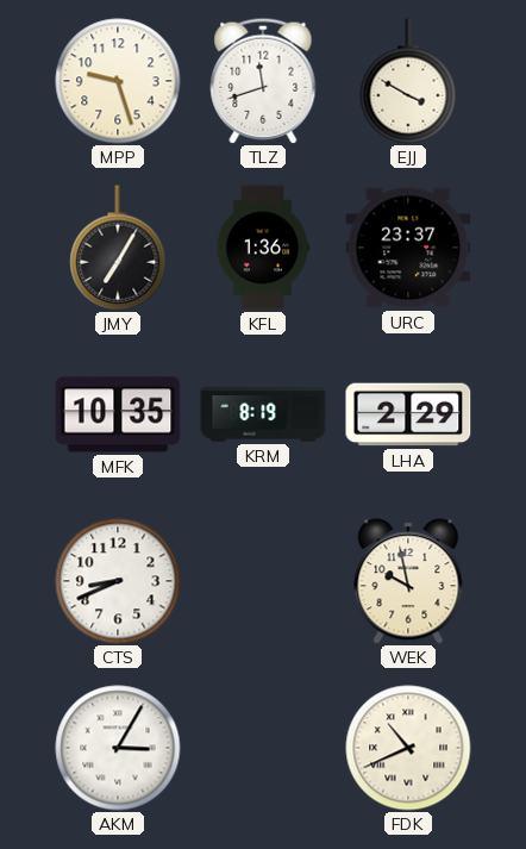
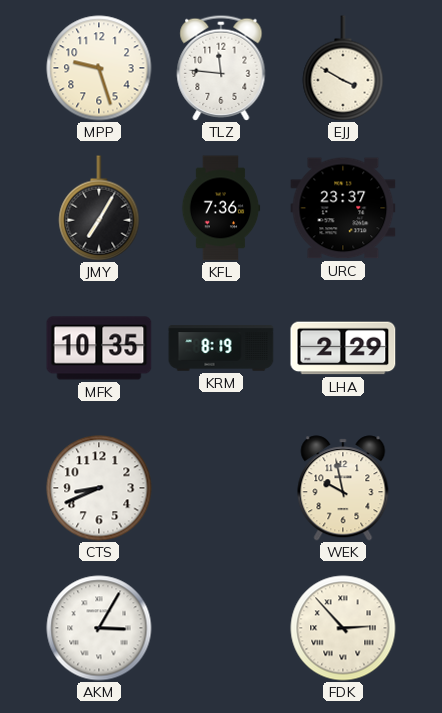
TLZ: 11:42 -> 11:46 (221, 68)
KFL: 1:36 -> 7:36 (221, 208)
FDK: 10:41 -> 2:53 (343, 628)
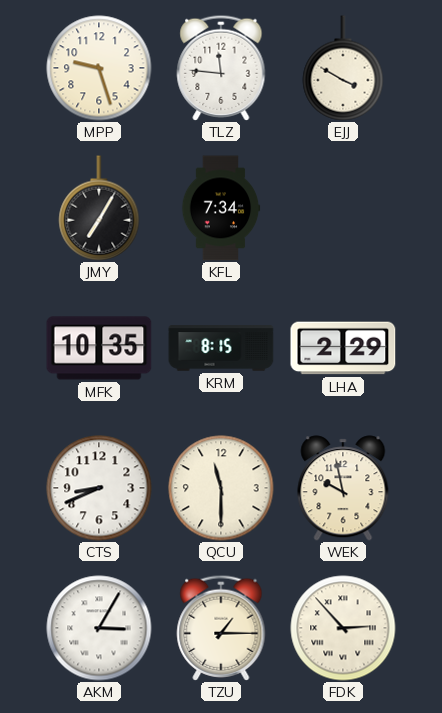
KFL: 7:36 -> 7:34 (221, 208)
URC: 23:37 -> none (343, 208)
KRM: 8:19 -> 8:15 (221, 348)
QCU: none -> 11:30 (221, 488)
TZU: none -> 1:15 (221, 628)
